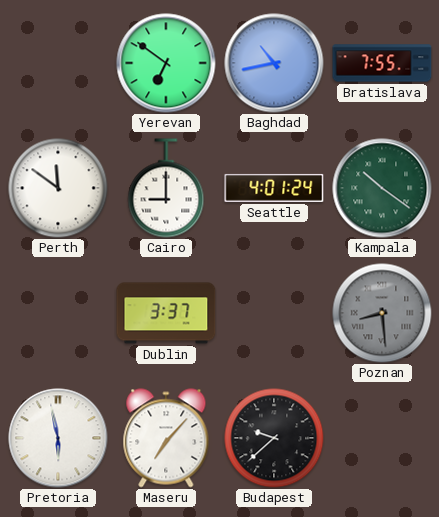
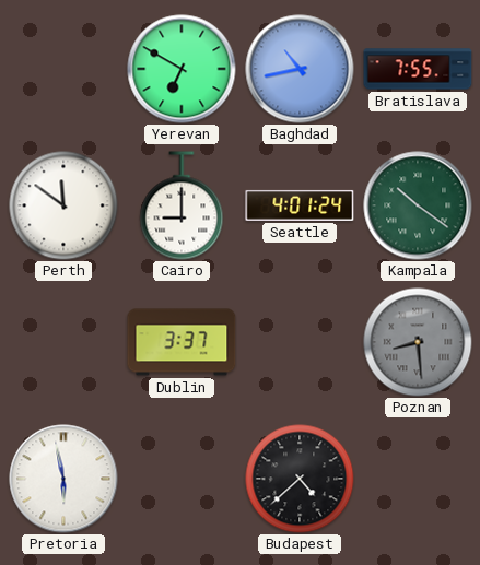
Yerevan: 6:51 -> 6:50 (182, 69)
Maseru: 7:07 -> none (166, 438)
Budapest: 9:38 -> 4:38 (300, 479)
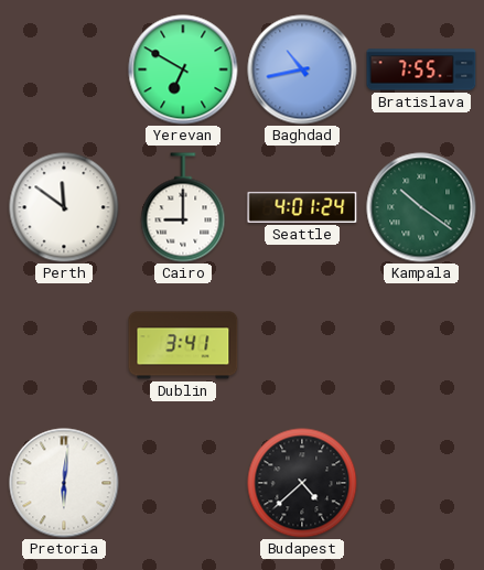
Dublin: 3:37 -> 3:41 (183, 345)
Poznan: 8:29 -> none (418, 342)
Pretoria: 5:58 -> 6:01 (64, 483)
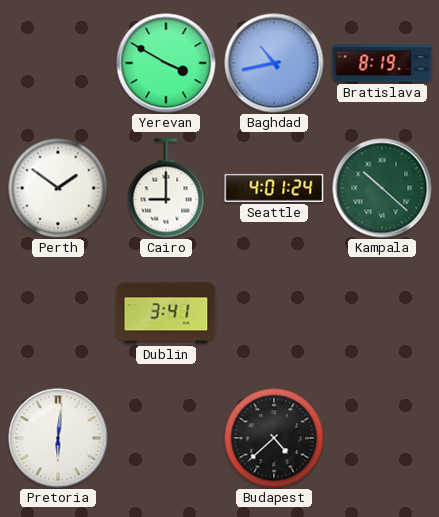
Yerevan: 6:50 -> 3:50 (166, 63)
Bratislava: 7:55 -> 8:19 (382, 63)
Perth: 11:51 -> 1:51 (58, 188)
Kampala: 10:21 -> 10:22 (382, 188)
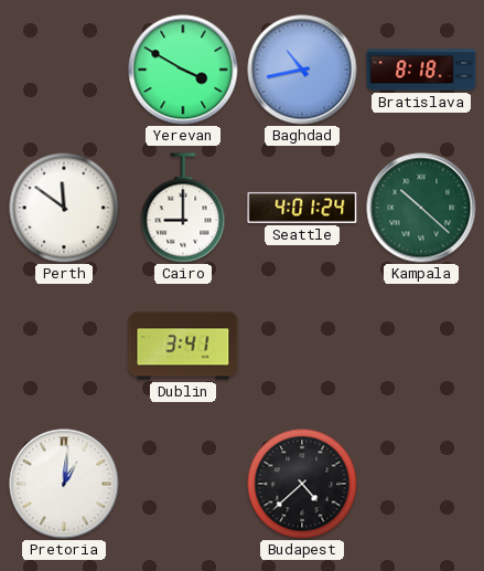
Bratislava: 8:19 -> 8:18 (421, 70)
Perth: 1:51 -> 11:51 (64, 208)
Pretoria: 6:01 -> 1:01 (64, 484)
